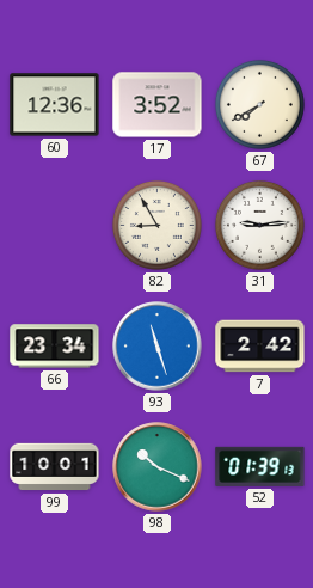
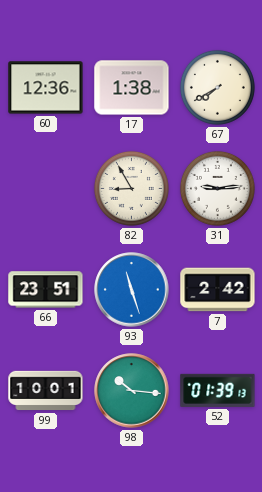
17: 3:52 -> 1:38 (132, 88)
66: 23:34 -> 23:51 (46, 290)
98: 10:19 -> 10:16 (132, 391)
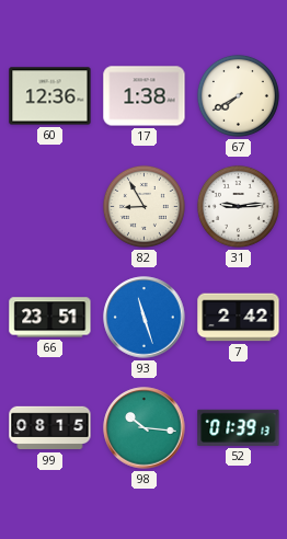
99: 10:01 -> 08:15 (50, 428)
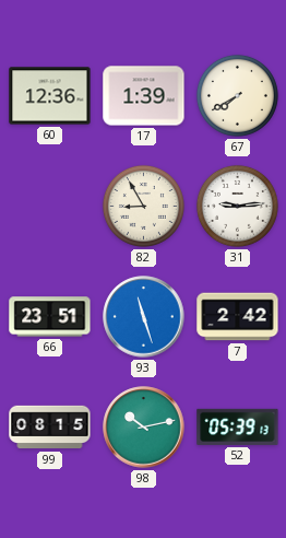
17: 1:38 -> 1:39 (144, 96)
98: 10:16 -> 10:13 (144, 428)
52: 01:39 -> 05:39 (238, 426)
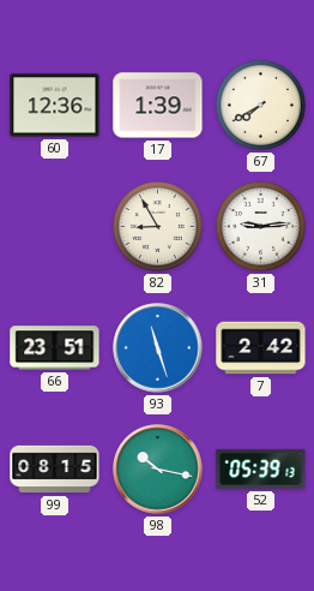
98: 10:13 -> 10:17 (158, 470)
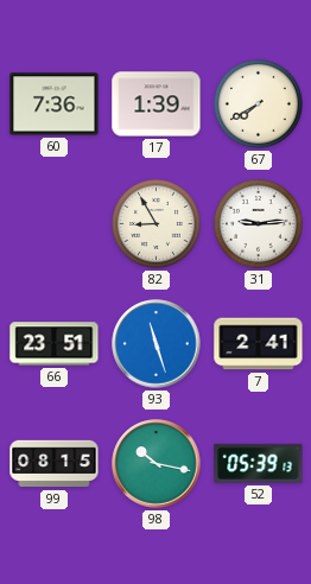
60: 12:36 -> 7:36 (55, 104)
7: 2:42 -> 2:41 (259, 344)
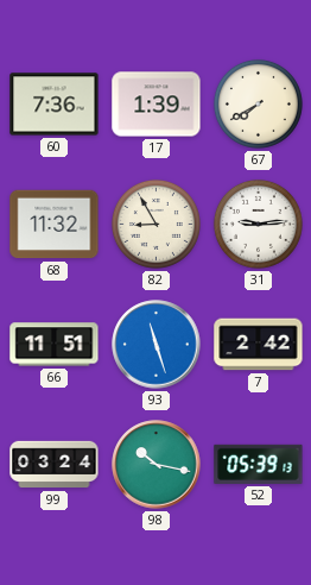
68: none -> 11:32 (55, 225)
66: 23:51 -> 11:51 (55, 345)
7: 2:41 -> 2:42 (259, 345)
99: 08:15 -> 03:24 (55, 465)
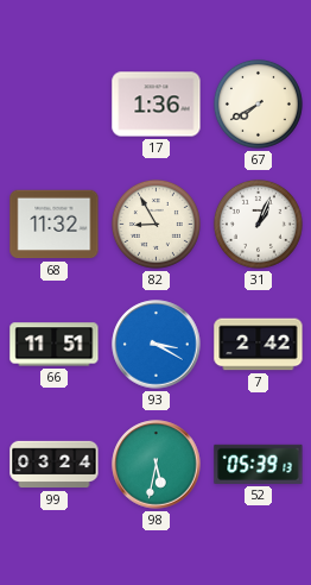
60: 7:36 -> none (55, 105)
17: 1:39 -> 1:36 (157, 105)
31: 9:14 -> 1:04 (258, 224)
93: 11:27 -> 3:20 (157, 345)
98: 10:17 -> 5:32 (157, 465)
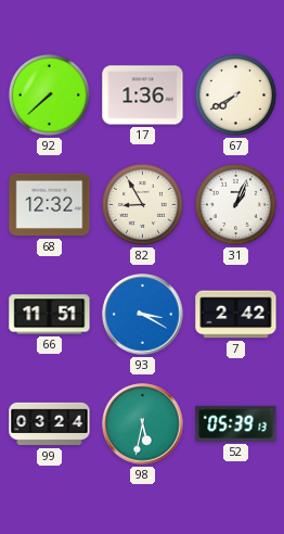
92: none -> 7:38 (49, 94)
68: 11:32 -> 12:32 (50, 205)
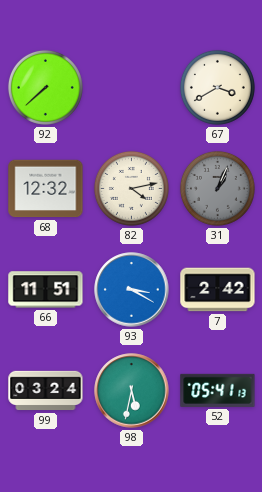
17: 1:36 -> none (143, 96)
67: 7:40 -> 3:40 (217, 87)
82: 8:55 -> 4:13 (131, 188)
31 dial: white -> grey (217, 188)
52: 05:39 -> 05:41 (218, 390)
